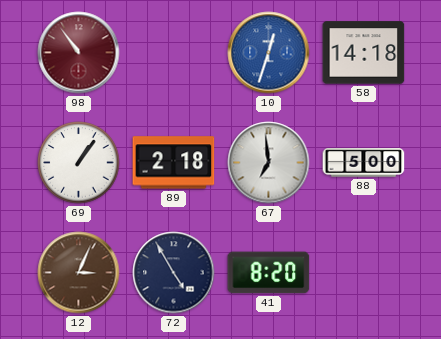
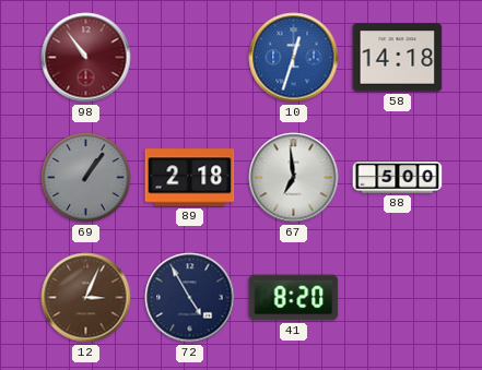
69 dial: white -> grey (86, 178)
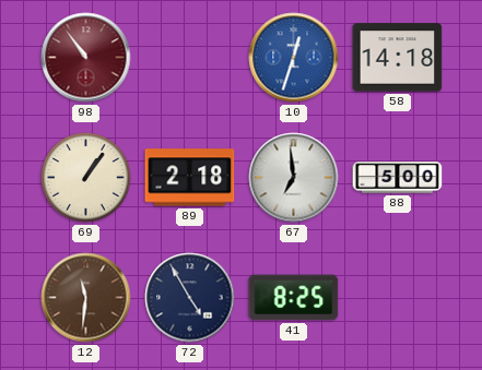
69 dial: grey -> cream (86, 178)
12: 3:04 -> 11:31 (86, 298)
41: 8:20 -> 8:25 (294, 298)
